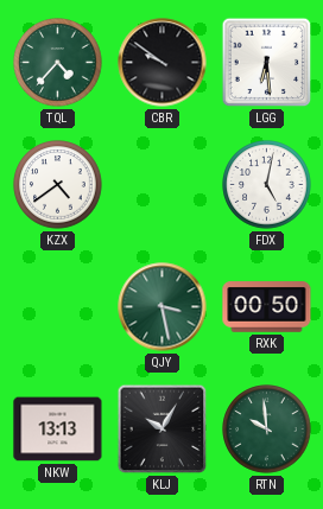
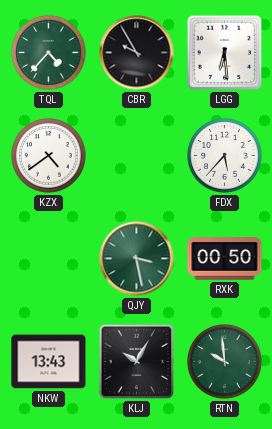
CBR: 9:51 -> 9:55 (137, 53)
FDX: 5:02 -> 5:37 (225, 156)
NKW: 13:13 -> 13:43 (49, 362)
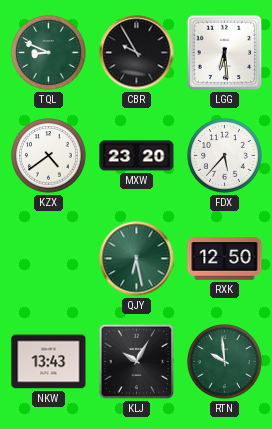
TQL: 4:37 -> 8:49 (49, 53)
MXW: none -> 23:20 (137, 156)
QJY: 3:28 -> 6:28 (137, 259)
RXK: 00:50 -> 12:50 (225, 259)
